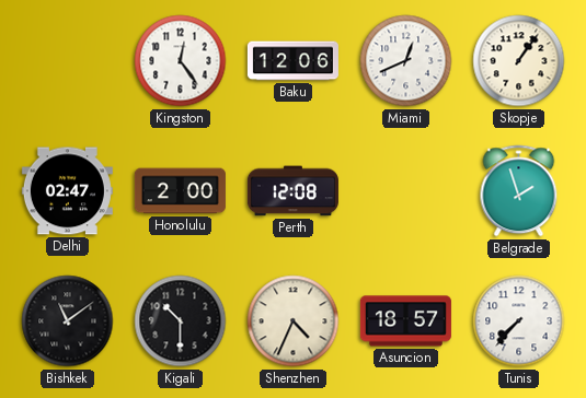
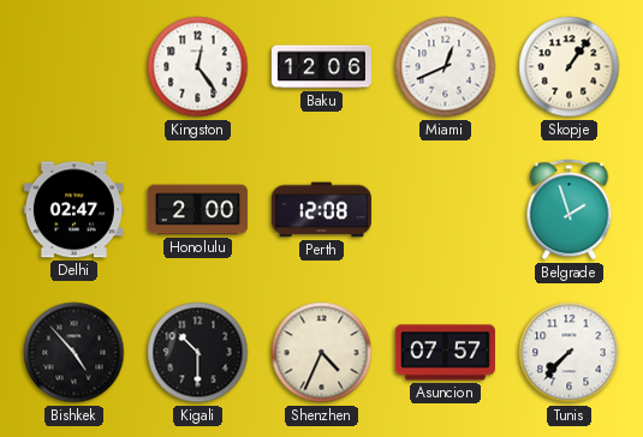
Bishkek: 11:09 -> 4:53 (75, 353)
Asuncion: 18:57 -> 07:57 (445, 353)
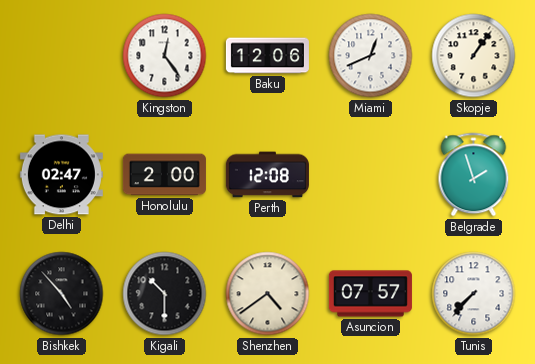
Shenzhen: 4:34 -> 4:39 (268, 294)
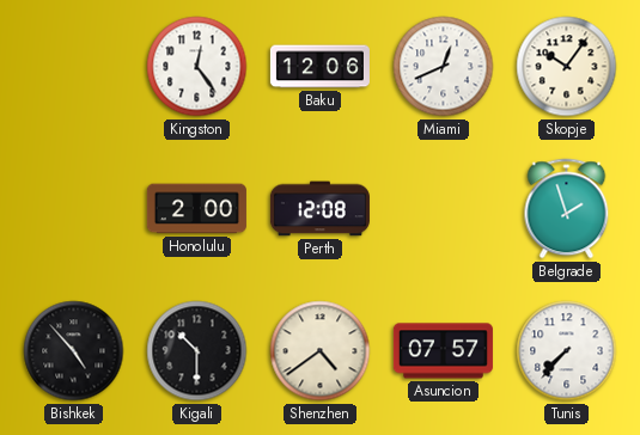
Skopje: 1:06 -> 10:06 (567, 67)
Delhi: 02:47 -> none (61, 175)
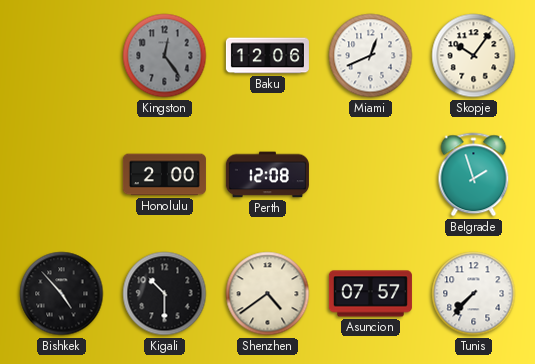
Kingston dial: white -> grey (165, 56)
